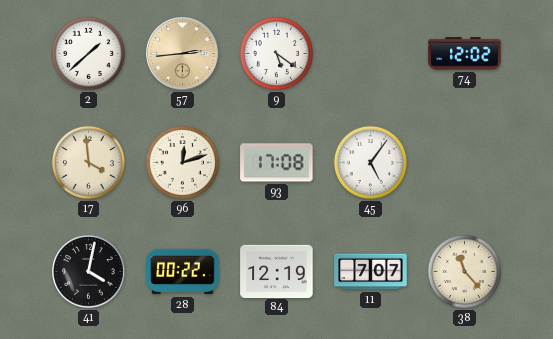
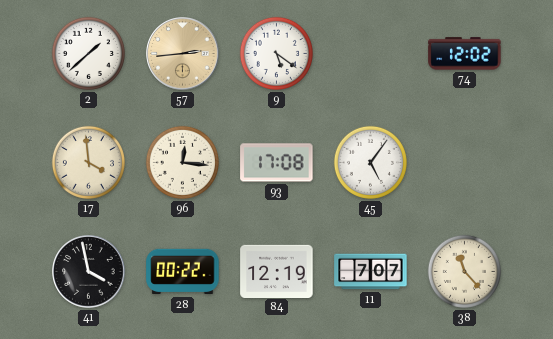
96: 12:12 -> 12:16 (182, 162)
41: 4:02 -> 3:58 (89, 272)
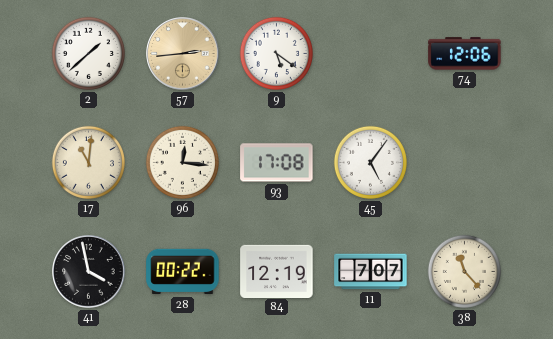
74: 12:02 -> 12:06 (465, 54)
17: 3:59 -> 11:01 (88, 162)
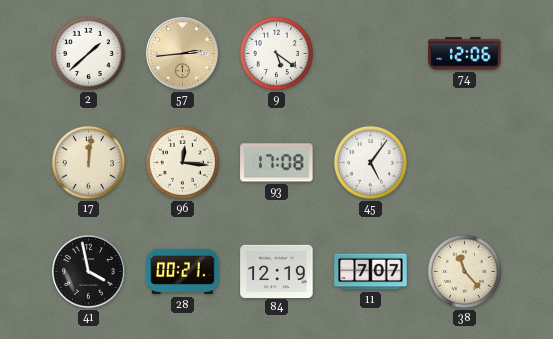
17: 11:01 -> 12:01 (88, 162)
28: 00:22 -> 00:21 (183, 272)
